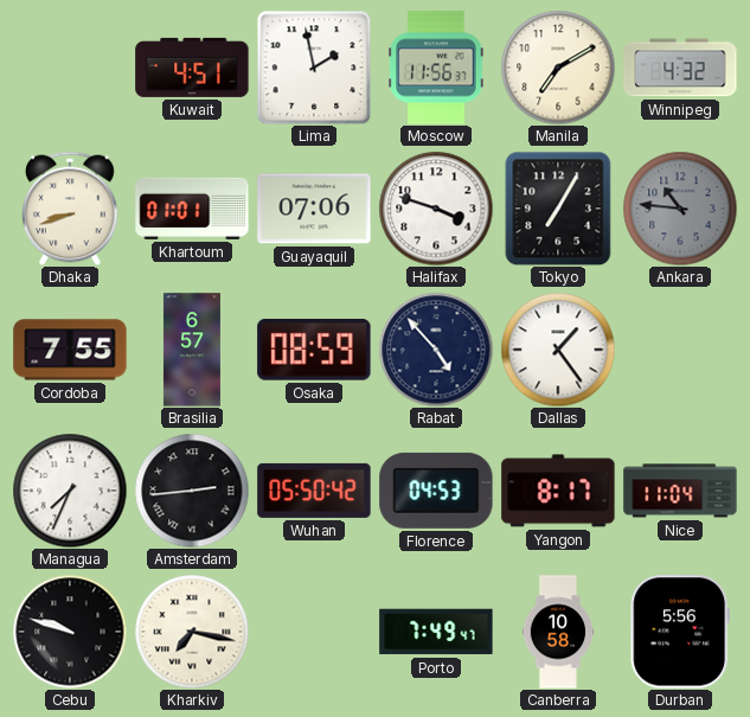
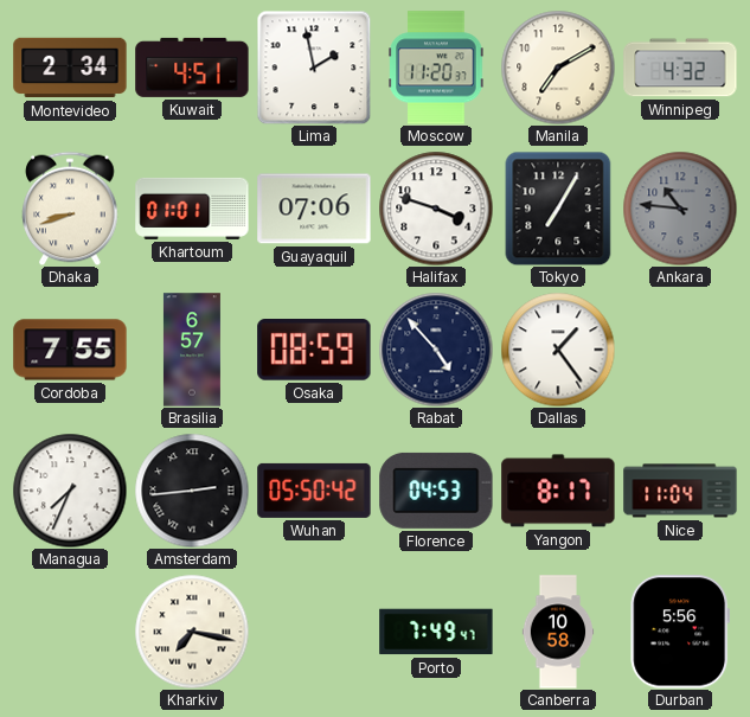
Montevideo: none -> 2:34 (70, 68)
Moscow: 11:56 -> 11:20 (436, 68)
Cebu: 9:48 -> none (70, 632)
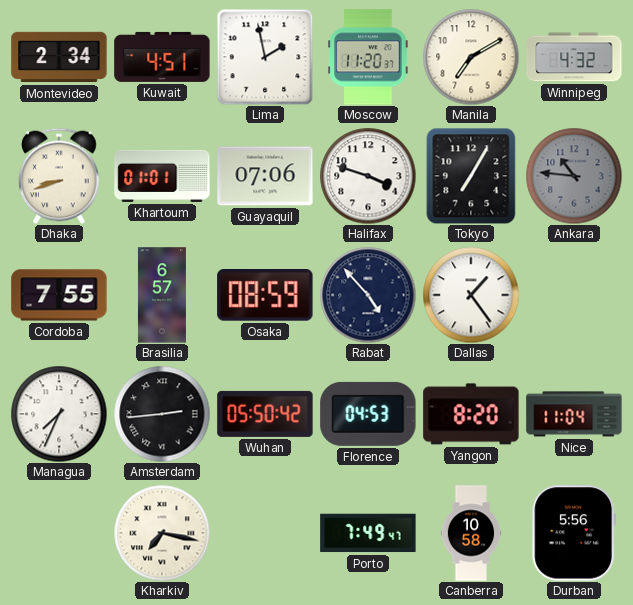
Yangon: 8:17 -> 8:20 (471, 414)
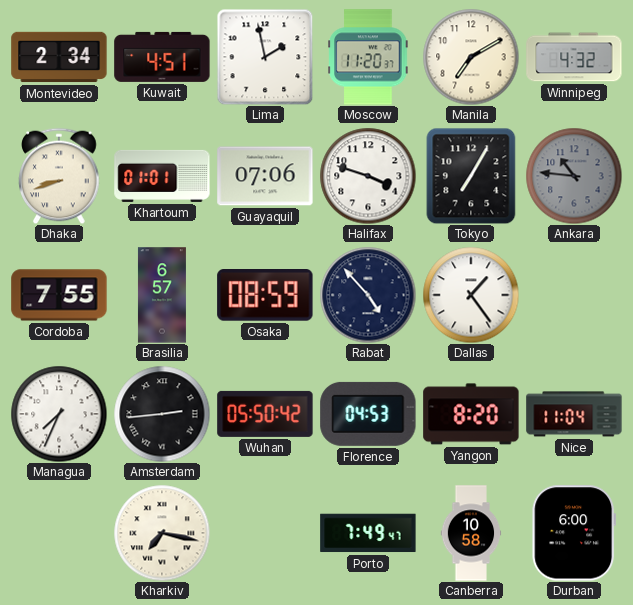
Durban: 5:56 -> 6:00 (574, 533)
